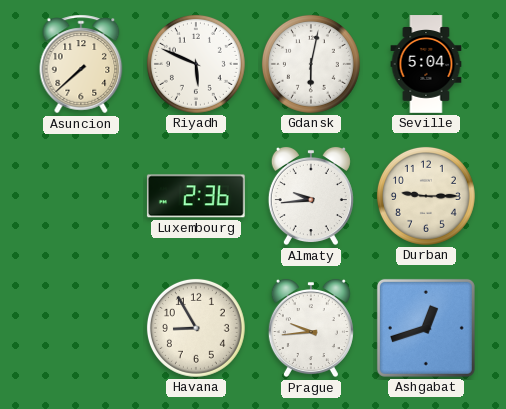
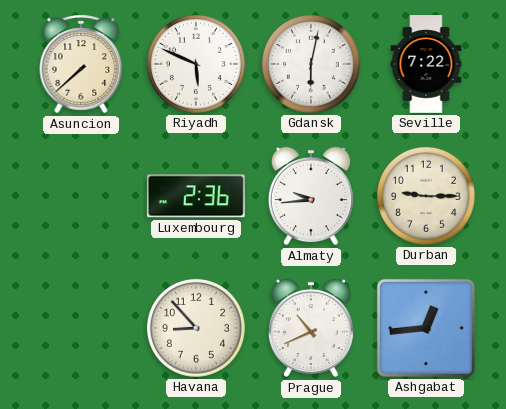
Seville: 5:04 -> 7:22 (426, 64)
Havana: 8:55 -> 8:53 (196, 328)
Prague: 9:44 -> 10:41 (311, 328)
Ashgabat: 12:42 -> 12:44 (426, 328)
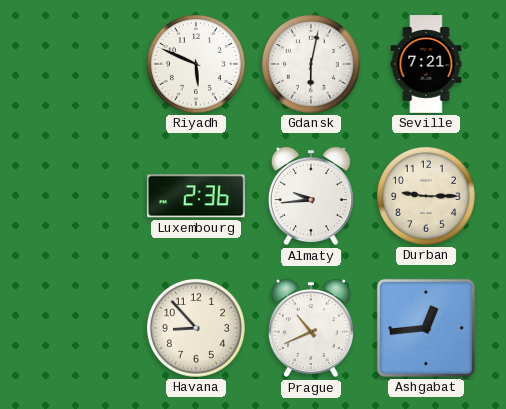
Asuncion: 7:38 -> none (81, 64)
Seville: 7:22 -> 7:21 (426, 64)
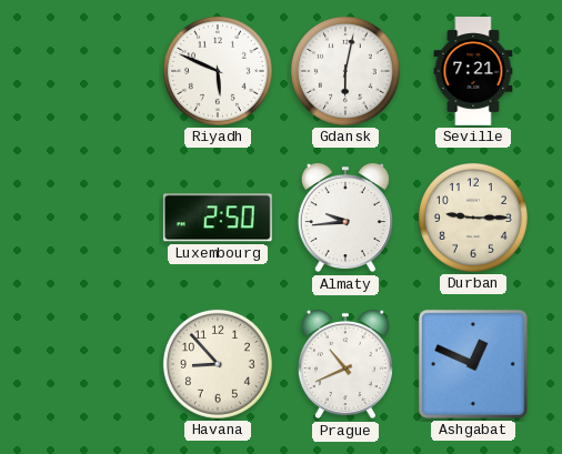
Luxembourg: 2:36 -> 2:50 (218, 218)
Ashgabat: 12:44 -> 12:49 (473, 364)
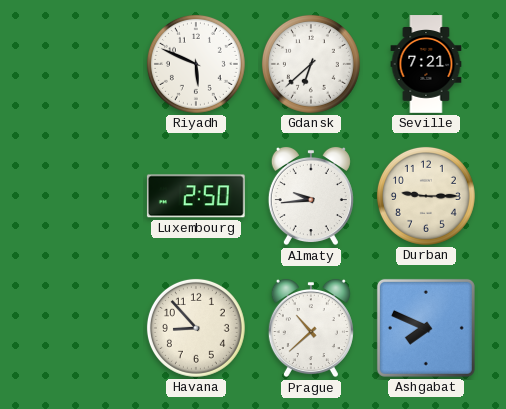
Gdansk: 6:02 -> 6:38 (311, 64)
Prague: 10:41 -> 10:38 (311, 328)
Ashgabat: 12:49 -> 7:49 (426, 328)
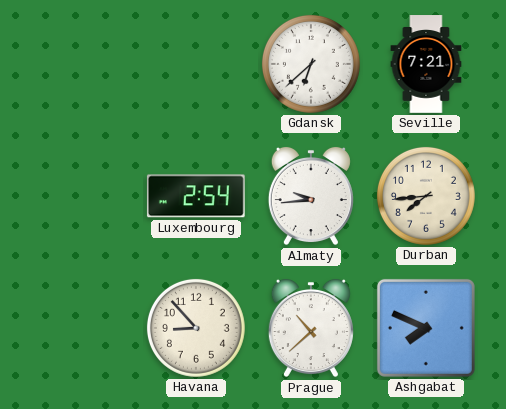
Riyadh: 5:49 -> none (196, 64)
Luxembourg: 2:50 -> 2:54 (196, 196)
Durban: 9:15 -> 7:44 (426, 196)
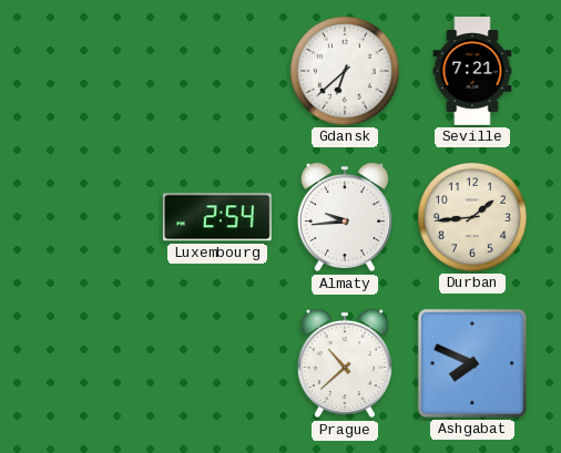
Durban: 7:44 -> 1:44 (472, 217)
Havana: 8:53 -> none (196, 328)
